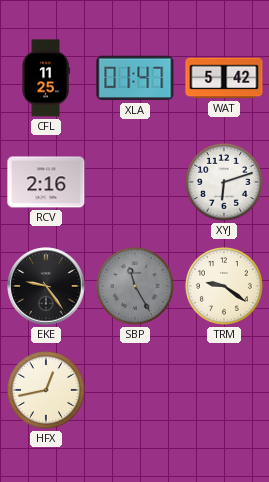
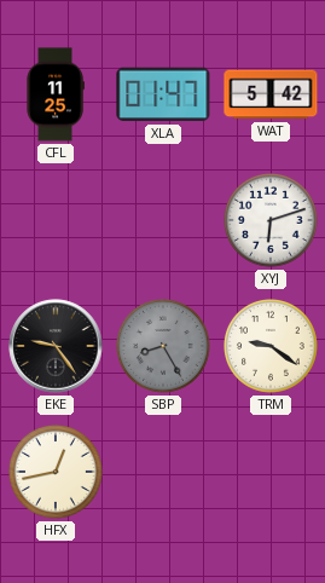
RCV: 2:16 -> none (46, 182)
SBP: 11:25 -> 8:25 (164, 347)
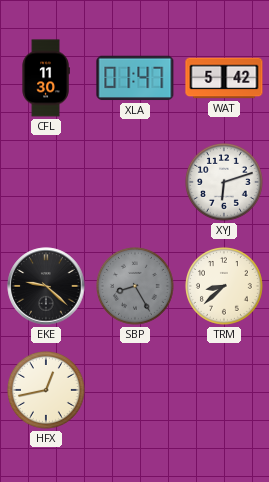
CFL: 11:25 -> 11:30 (46, 78)
EKE: 9:24 -> 9:22 (46, 286)
TRM: 9:21 -> 8:38 (225, 287)
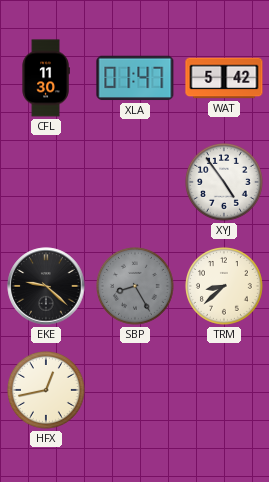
XYJ: 6:12 -> 4:54 (225, 183)
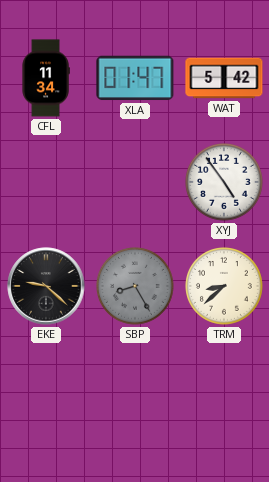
CFL: 11:30 -> 11:34 (46, 78)
HFX: 12:43 -> none (47, 391)
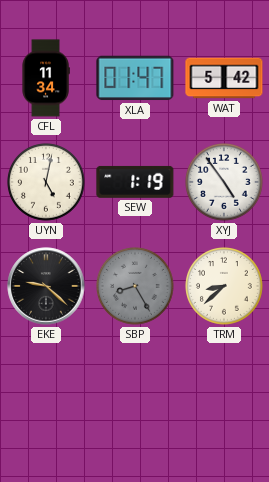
UYN: none -> 5:02 (47, 183)
SEW: none -> 1:19 (135, 182)
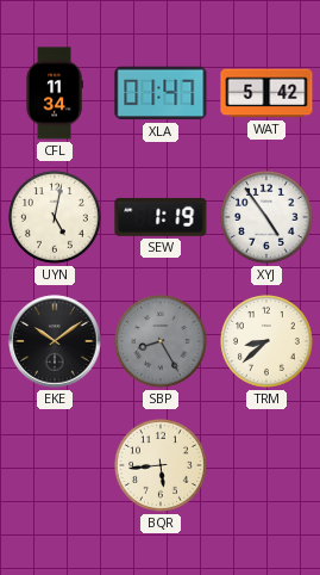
EKE: 9:22 -> 10:09 (55, 341)
BQR: none -> 5:44 (162, 466)
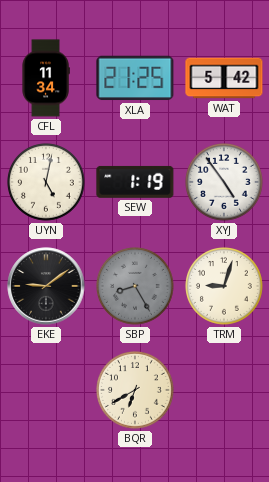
XLA: 01:47 -> 21:25 (135, 78)
EKE: 10:09 -> 9:09 (46, 286)
TRM: 8:38 -> 9:03 (225, 287)
BQR: 5:44 -> 6:40 (136, 391)
